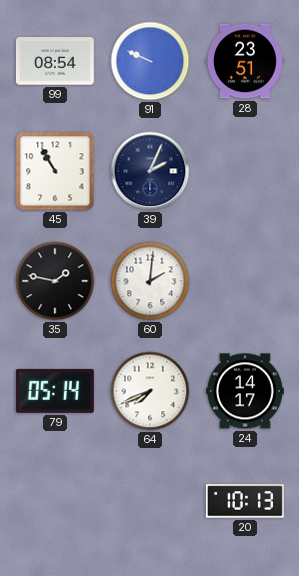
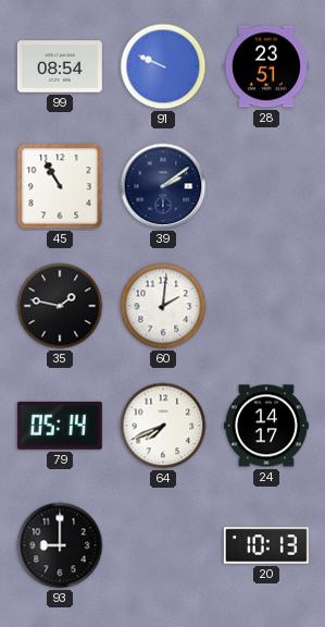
39: 2:04 -> 2:09 (163, 186)
93: none -> 9:00 (60, 545)
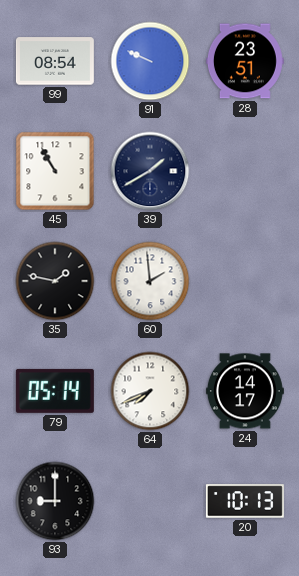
39: 2:09 -> 1:40 (150, 171)
60: 2:01 -> 1:59 (150, 281)
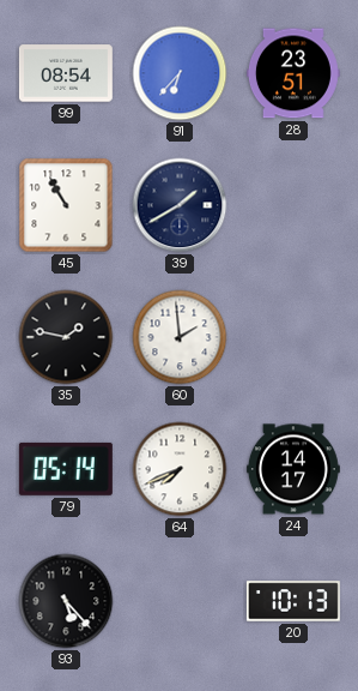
91: 9:49 -> 6:37 (180, 73)
93: 9:00 -> 5:23 (66, 601)
